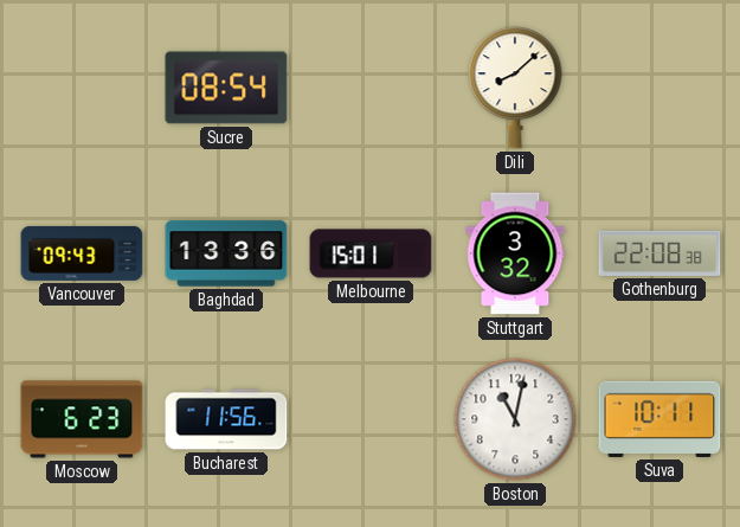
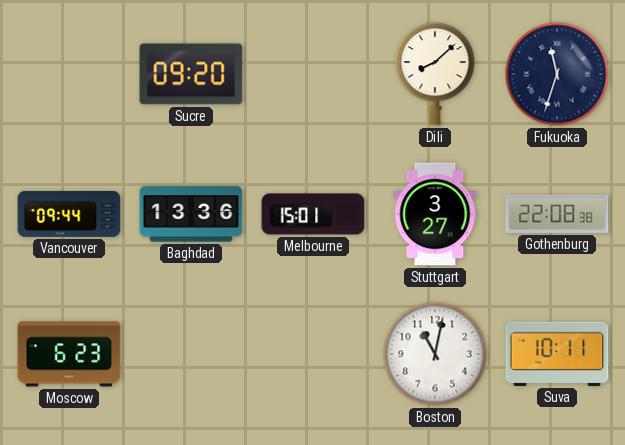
Sucre: 08:54 -> 09:20 (191, 74)
Fukuoka: none -> 11:33 (557, 74)
Vancouver: 09:43 -> 09:44 (69, 214)
Stuttgart: 3:32 -> 3:27 (435, 214)
Bucharest: 11:56 -> none (226, 419)
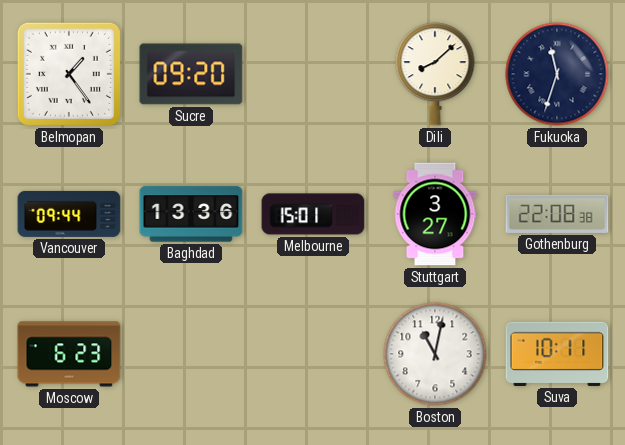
Belmopan: none -> 1:24 (69, 74)
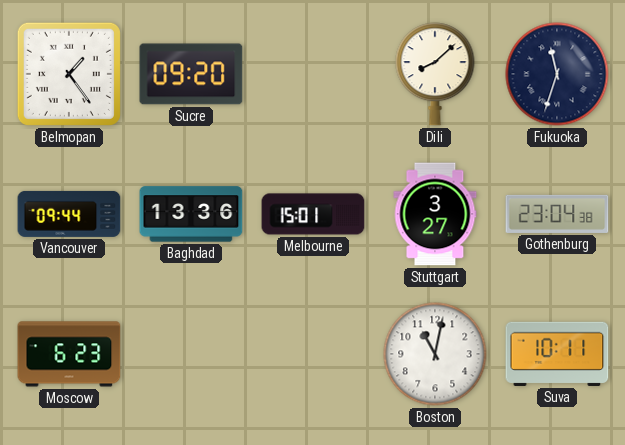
Gothenburg: 22:08 -> 23:04 (557, 214)
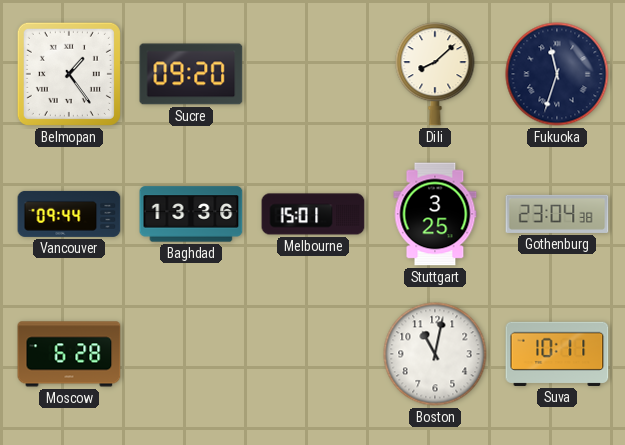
Stuttgart: 3:27 -> 3:25 (435, 214)
Moscow: 6:23 -> 6:28 (69, 354)
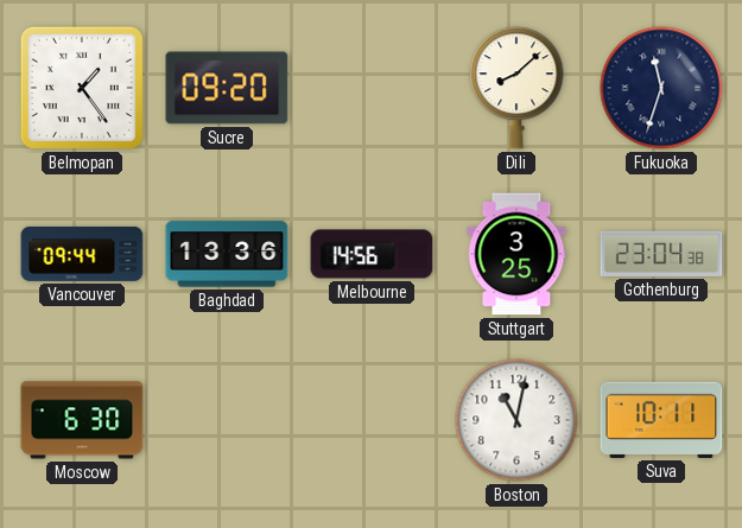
Melbourne: 15:01 -> 14:56 (372, 254)
Moscow: 6:28 -> 6:30 (82, 420)
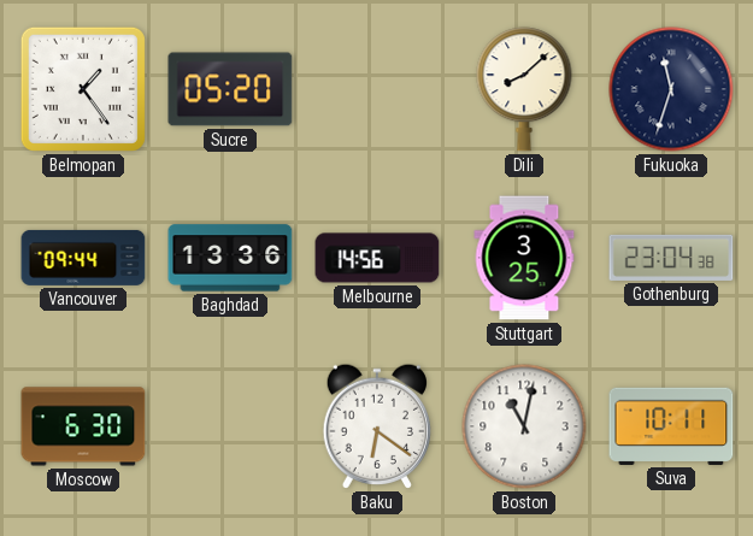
Sucre: 09:20 -> 05:20 (230, 89)
Baku: none -> 6:21 (376, 426)
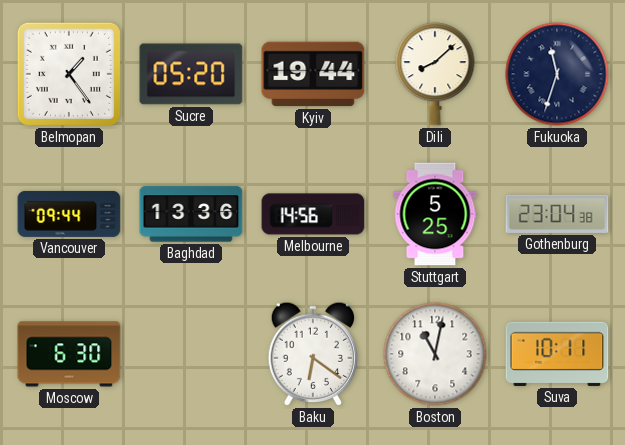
Kyiv: none -> 19:44 (313, 74)
Stuttgart: 3:25 -> 5:25 (435, 214)
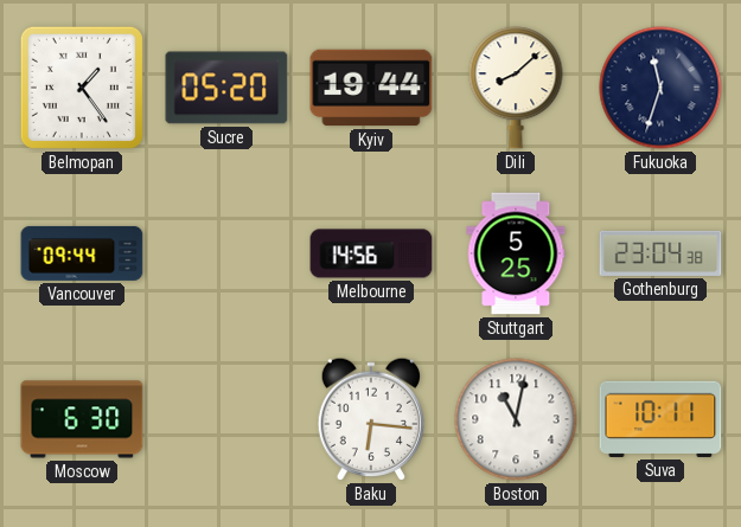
Baghdad: 13:36 -> none (191, 214)
Baku: 6:21 -> 6:16 (370, 419)
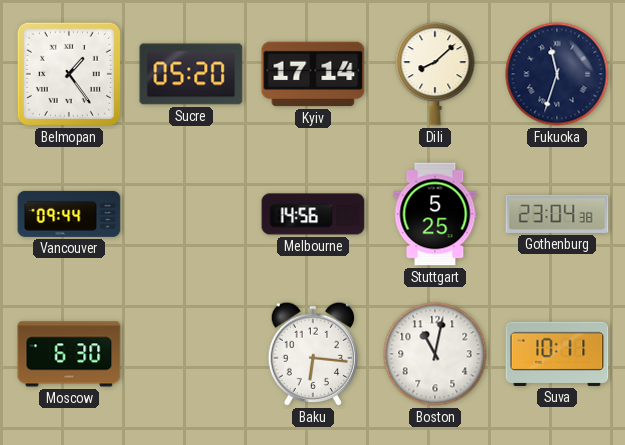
Kyiv: 19:44 -> 17:14 (313, 74)
